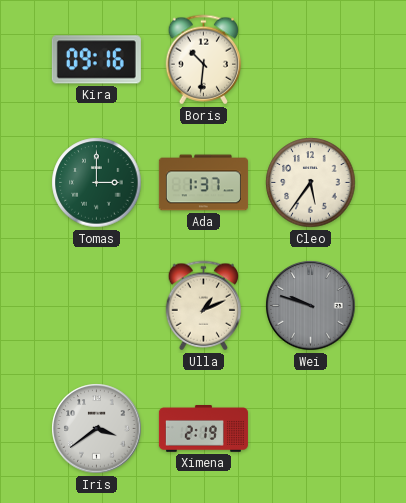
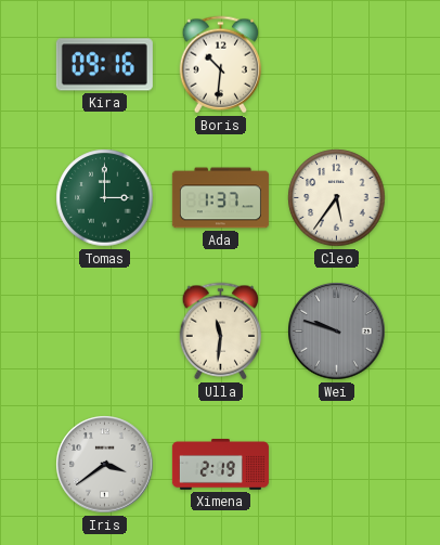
Ulla: 1:11 -> 11:31 (221, 332)
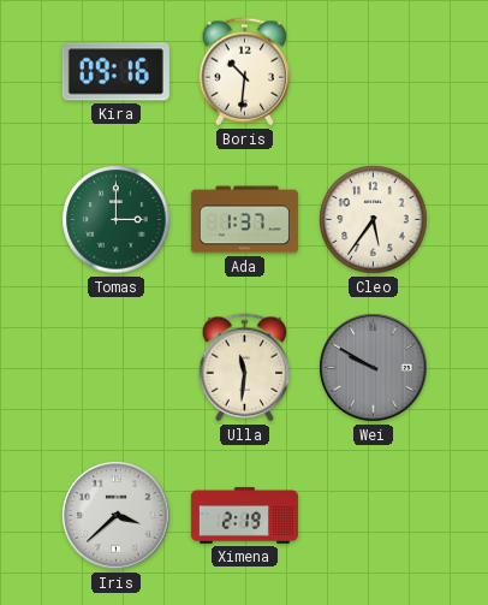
Wei: 9:48 -> 9:50 (374, 368)
Iris: 3:39 -> 3:38 (117, 516)
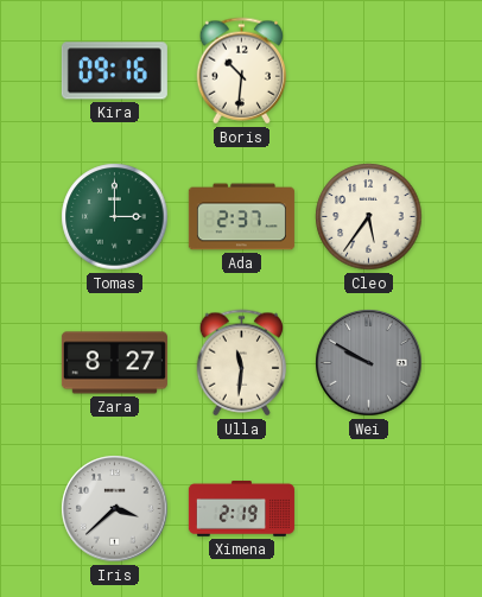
Ada: 1:37 -> 2:37 (241, 217)
Zara: none -> 8:27 (114, 363)
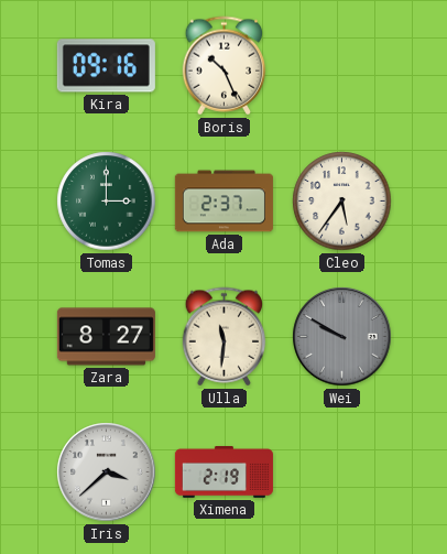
Boris: 10:31 -> 10:26 (225, 66)
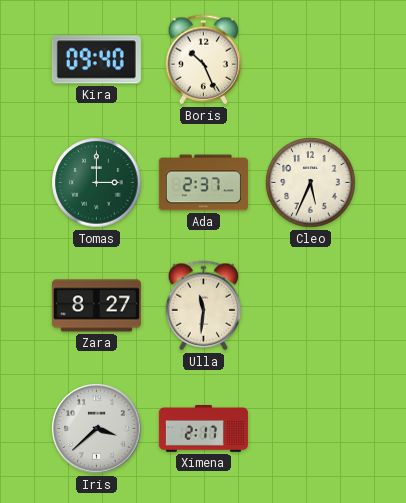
Kira: 09:16 -> 09:40 (96, 60)
Cleo: 5:36 -> 5:34 (311, 183)
Wei: 9:50 -> none (342, 337)
Ximena: 2:19 -> 2:17 (203, 429)
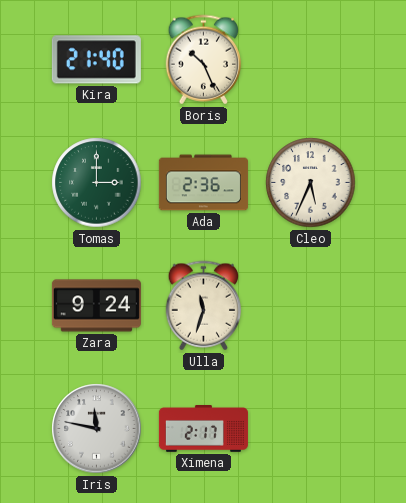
Kira: 09:40 -> 21:40 (96, 60)
Ada: 2:37 -> 2:36 (203, 183)
Zara: 8:27 -> 9:24 (96, 306)
Ulla: 11:31 -> 11:33 (204, 306)
Iris: 3:38 -> 11:47 (97, 429)
